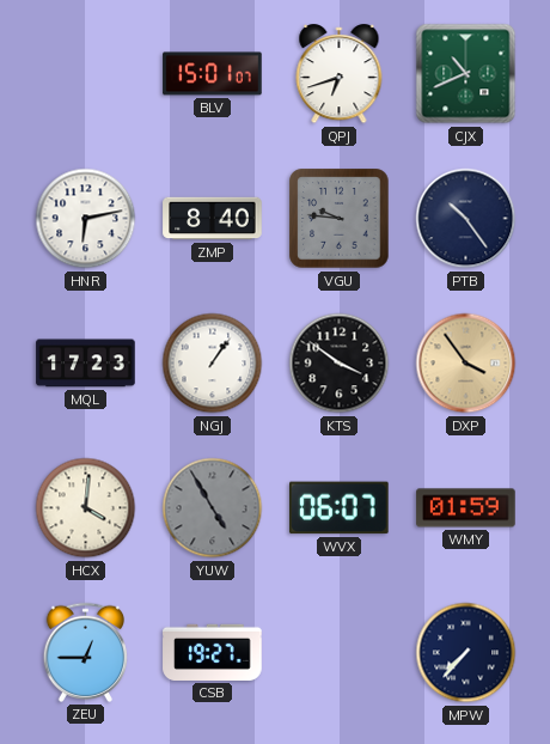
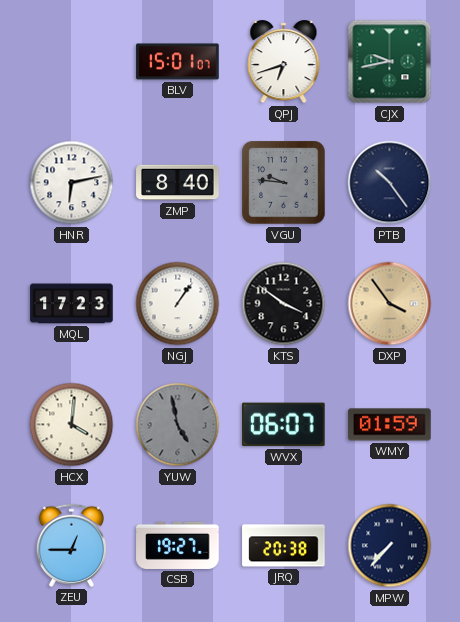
CJX: 10:41 -> 9:43 (390, 62)
YUW: 4:55 -> 4:58 (178, 425)
JRQ: none -> 20:38 (284, 546)
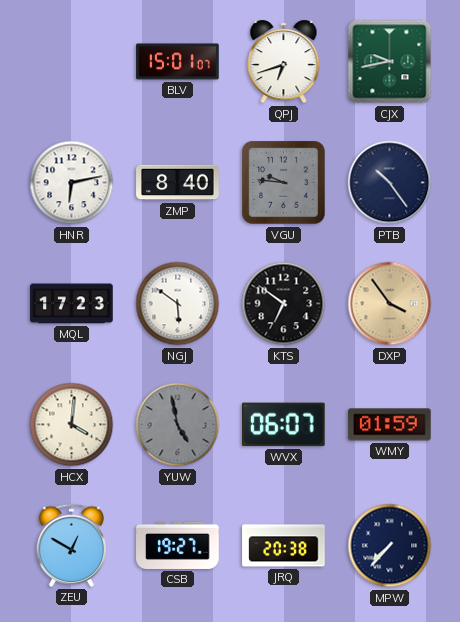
NGJ: 1:06 -> 5:51 (178, 304)
KTS: 3:51 -> 6:51 (284, 304)
ZEU: 12:45 -> 12:50 (71, 545)
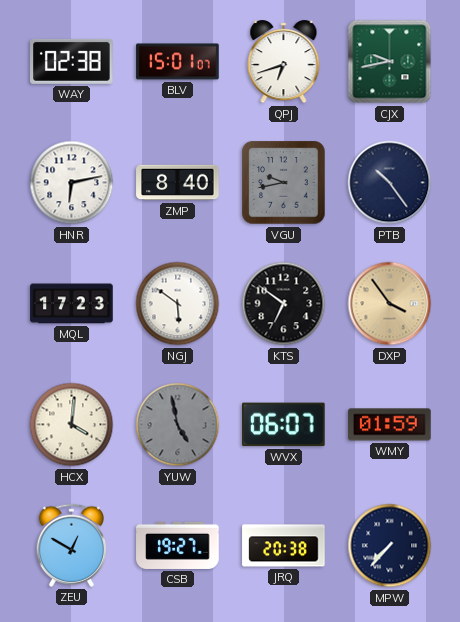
WAY: none -> 02:38 (72, 61)
VGU: 9:46 -> 9:43 (284, 183)
